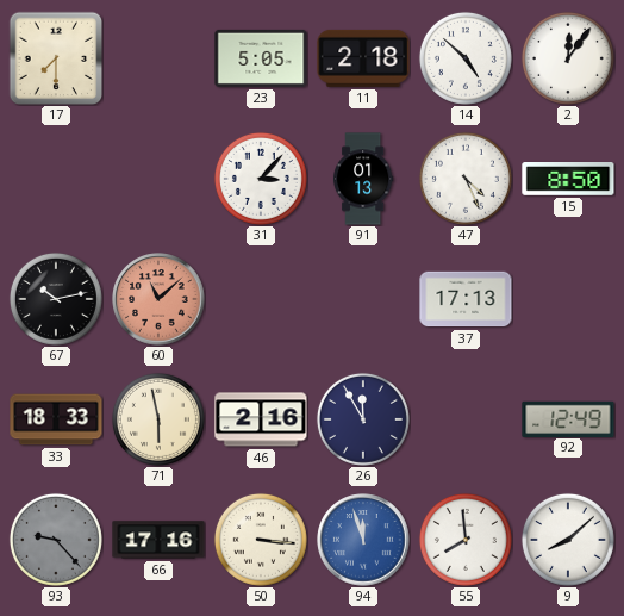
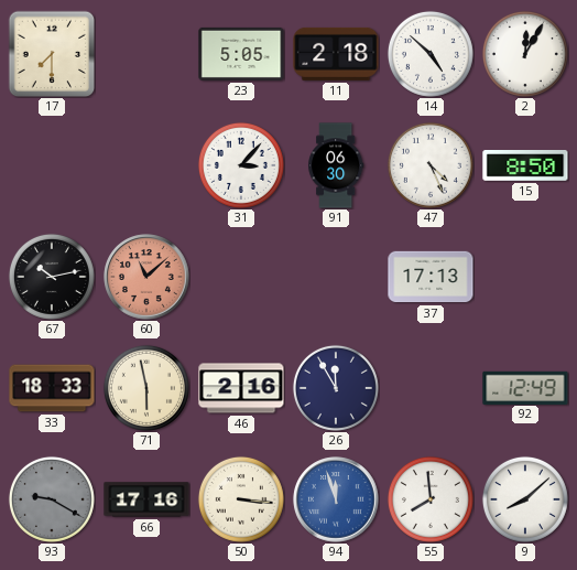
2: 12:06 -> 12:05 (525, 54)
91: 01:13 -> 06:30 (337, 165)
93: 9:23 -> 9:20 (52, 499)
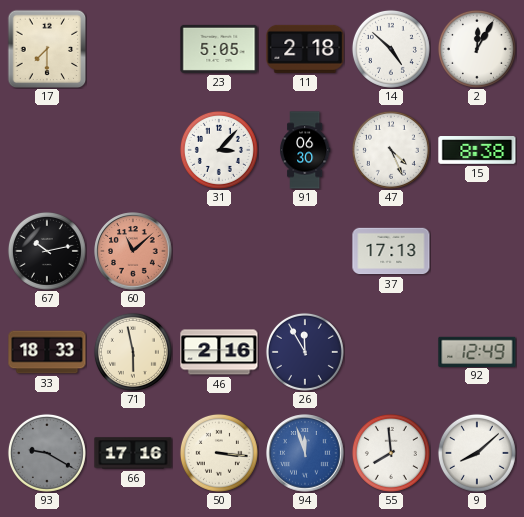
15: 8:50 -> 8:38 (477, 151)
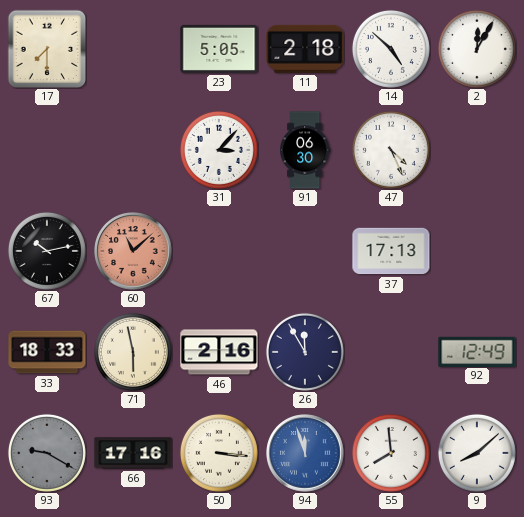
15: 8:38 -> none (477, 151)
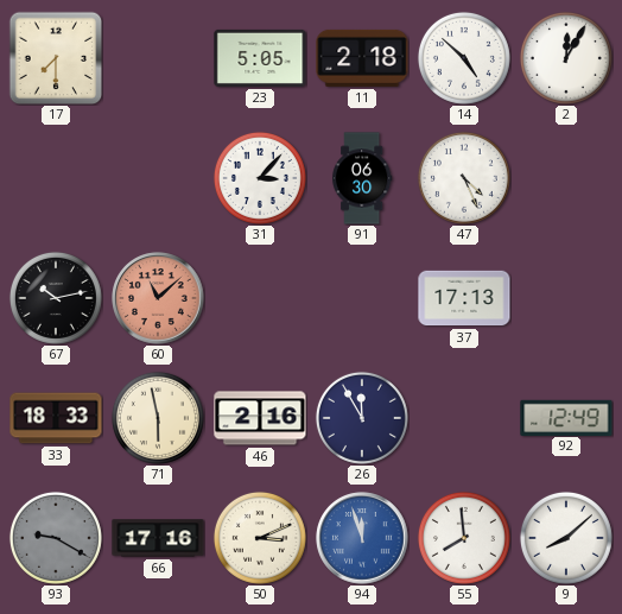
50: 3:16 -> 3:11 (260, 538)
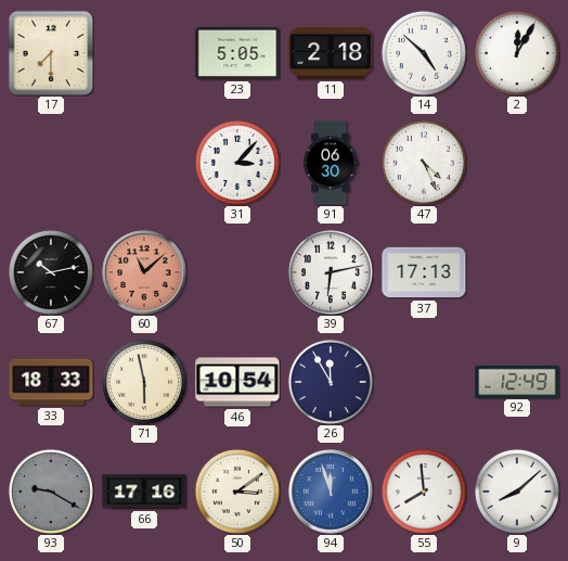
39: none -> 6:13 (331, 272)
46: 2:16 -> 10:54 (237, 382)
50: 3:11 -> 3:09 (237, 492)
